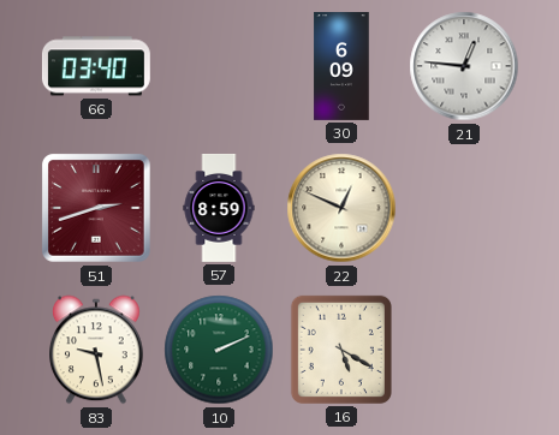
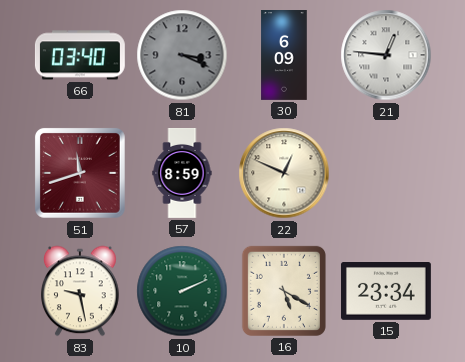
81: none -> 3:19 (182, 55)
51: 2:42 -> 11:42 (80, 173)
15: none -> 23:34 (386, 292)
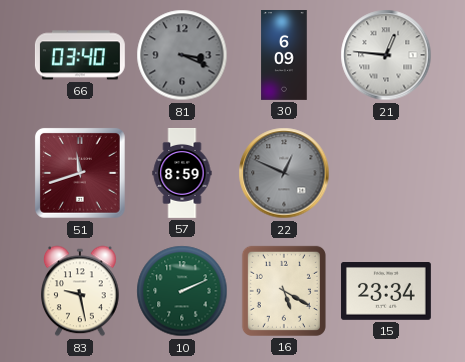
22 dial: cream -> grey (284, 173)
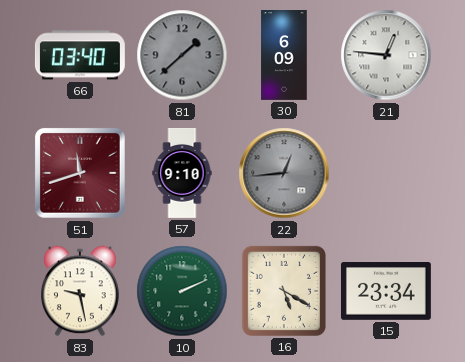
81: 3:19 -> 1:38 (182, 55)
57: 8:59 -> 9:10 (182, 174)
22: 12:49 -> 12:44 (284, 173)
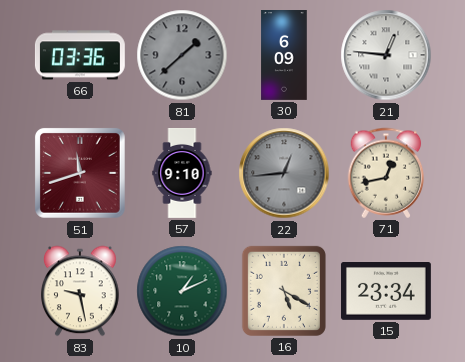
66: 03:40 -> 03:36 (80, 55)
71: none -> 12:43 (386, 173)
10: 2:11 -> 1:11 (182, 291)
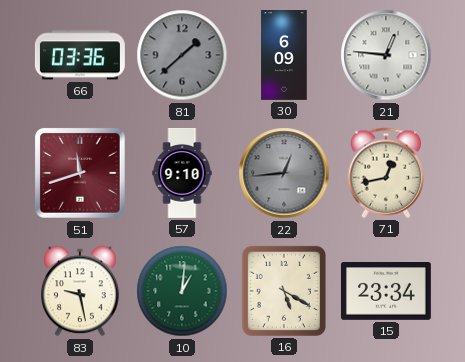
10: 1:11 -> 1:01 (182, 291)
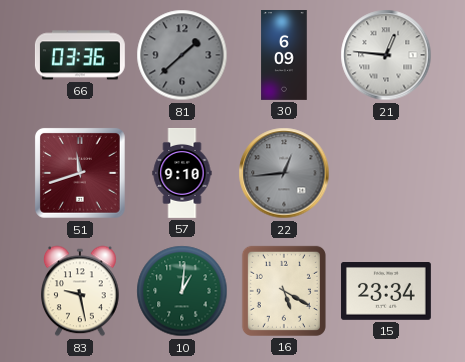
71: 12:43 -> none (386, 173)
